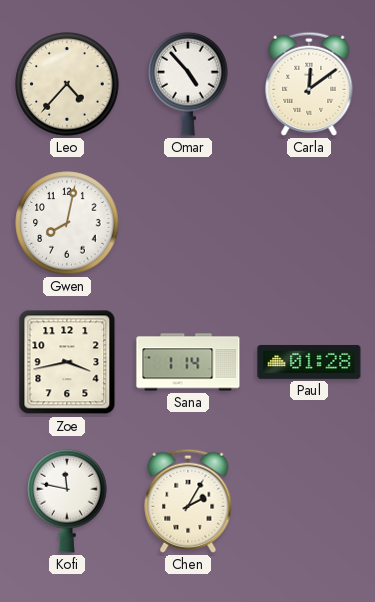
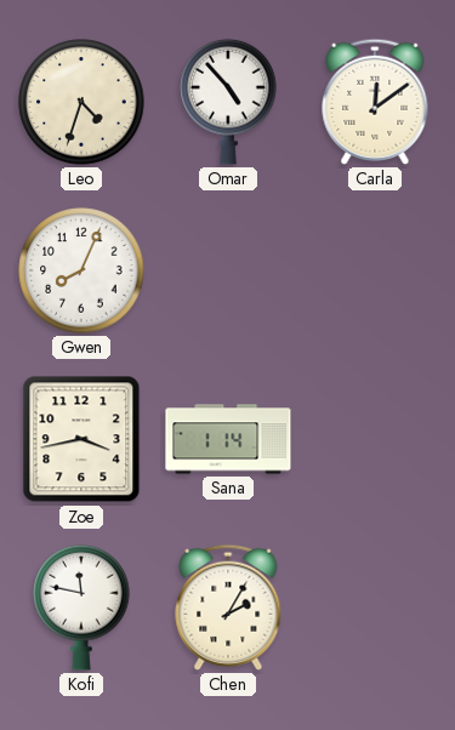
Leo: 4:37 -> 4:33 (81, 102)
Gwen: 8:02 -> 8:04 (81, 270)
Paul: 01:28 -> none (309, 362)
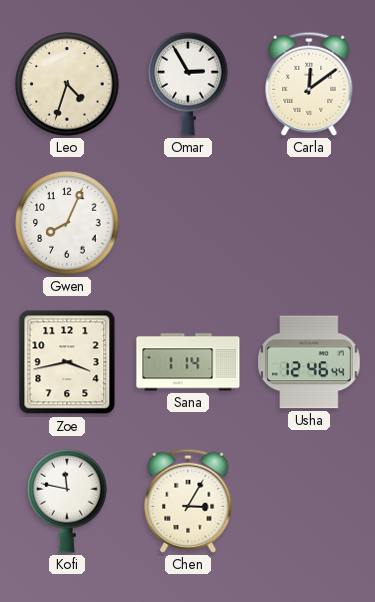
Omar: 4:53 -> 2:55 (188, 84)
Usha: none -> 12:46 (309, 362)
Chen: 2:05 -> 3:05 (188, 501)
